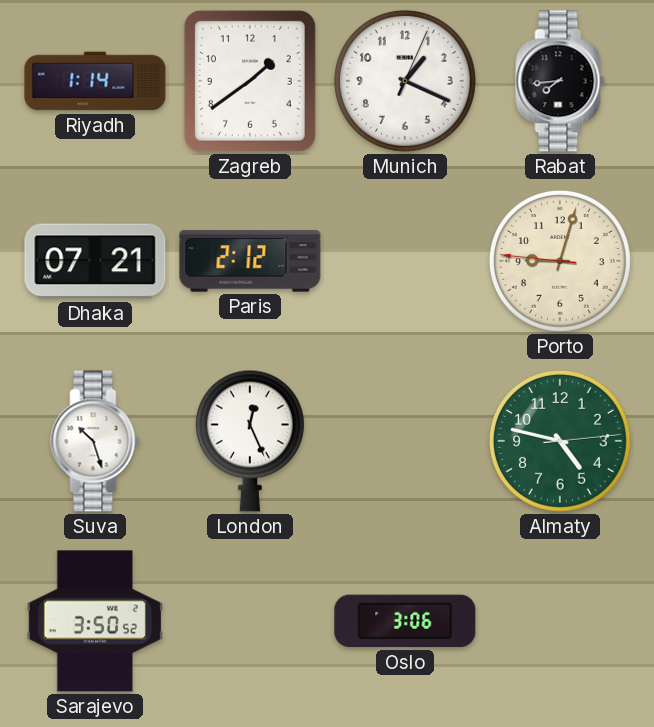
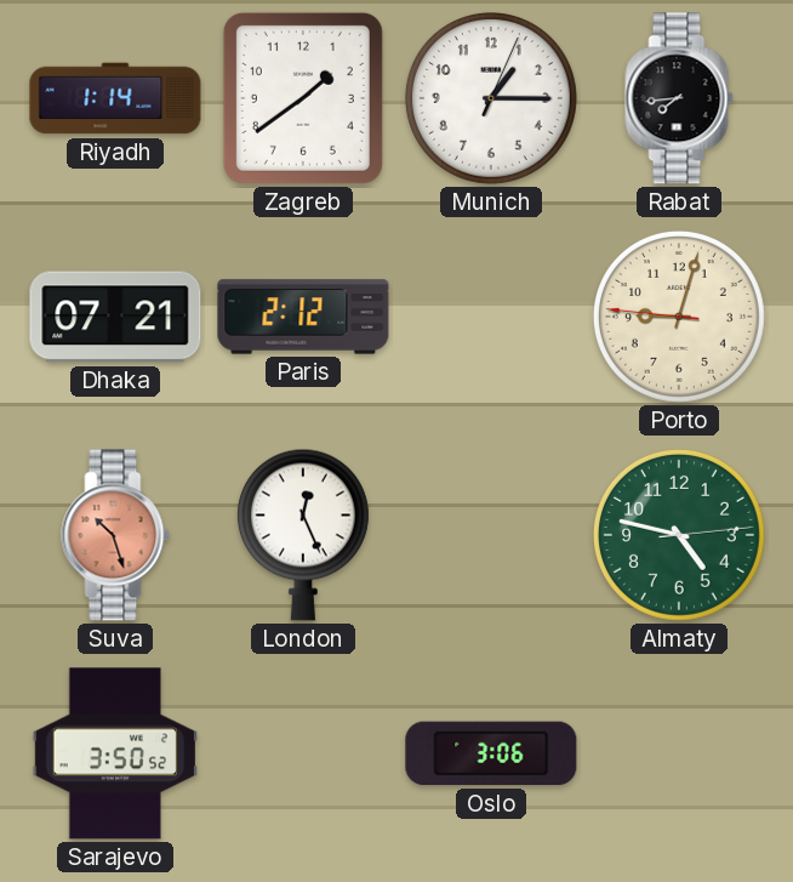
Munich: 1:19 -> 1:15 (491, 98)
Suva dial: white -> salmon (115, 535)
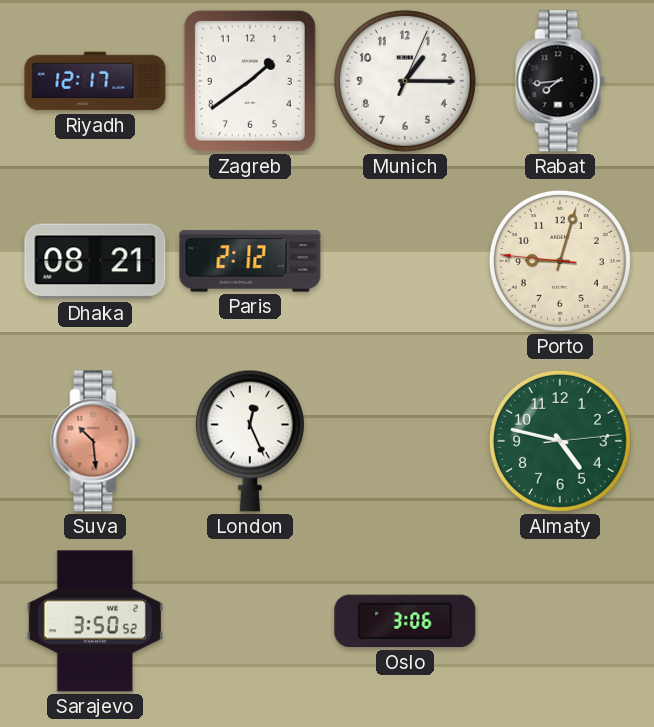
Riyadh: 1:14 -> 12:17 (95, 81)
Dhaka: 07:21 -> 08:21 (95, 261)
Suva: 10:27 -> 10:29 (95, 441)
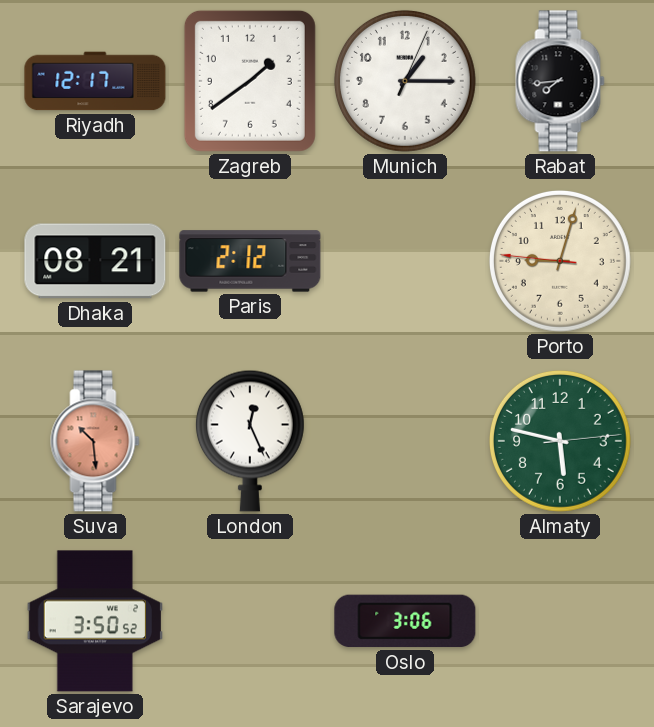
Almaty: 4:47 -> 5:47 (560, 441)
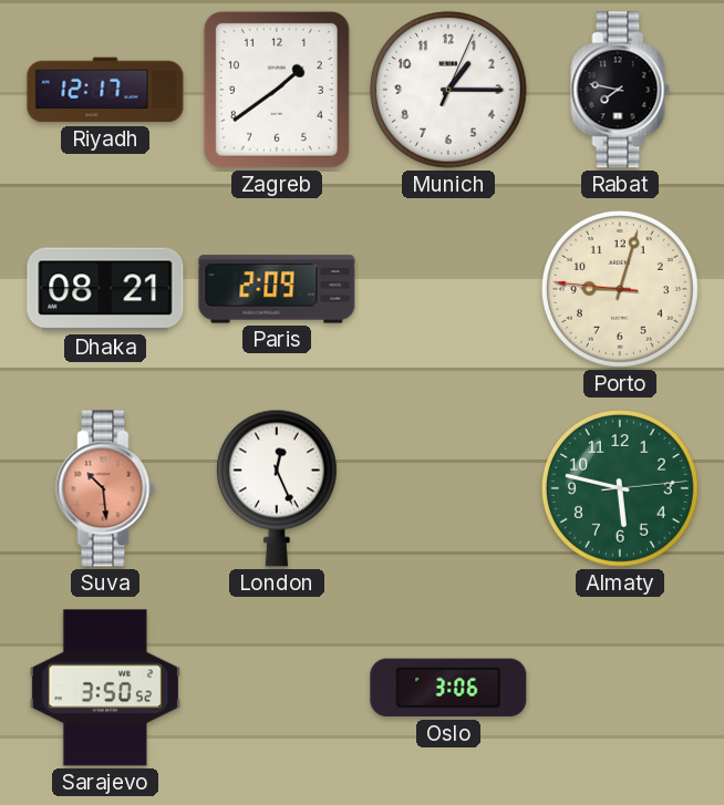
Rabat: 7:44 -> 7:47 (620, 90)
Paris: 2:12 -> 2:09 (277, 289)
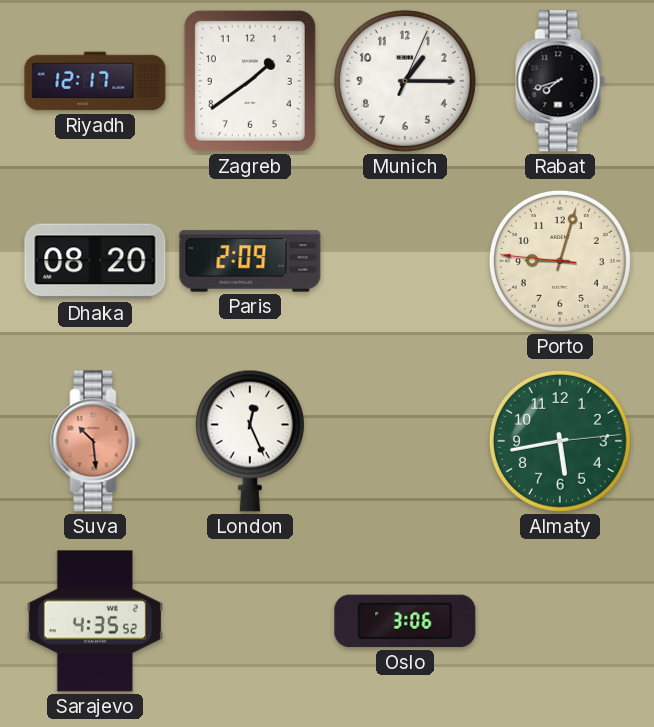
Rabat: 7:47 -> 7:42 (560, 81)
Dhaka: 08:21 -> 08:20 (95, 261)
Almaty: 5:47 -> 5:43 (560, 441)
Sarajevo: 3:50 -> 4:35 (95, 621)
